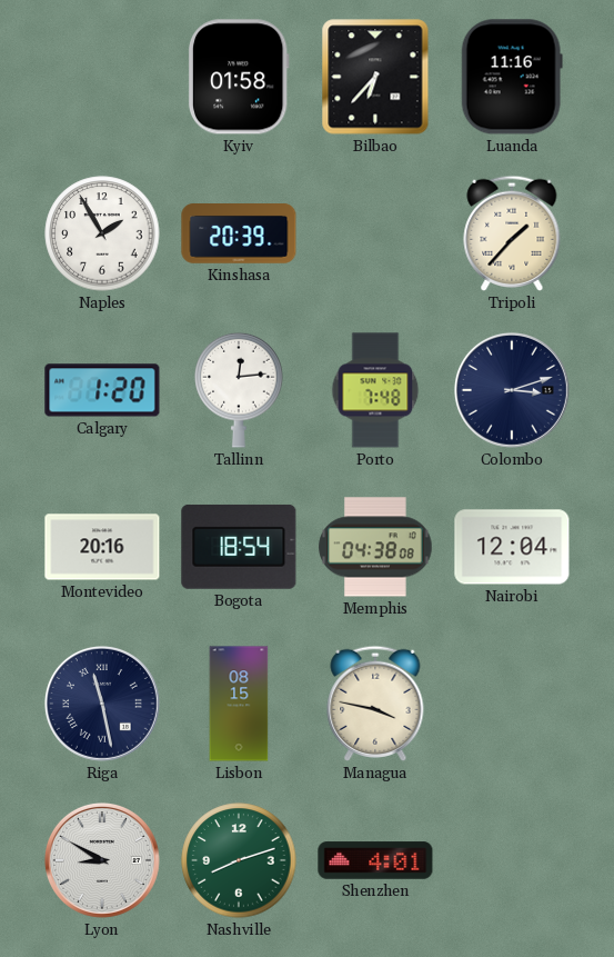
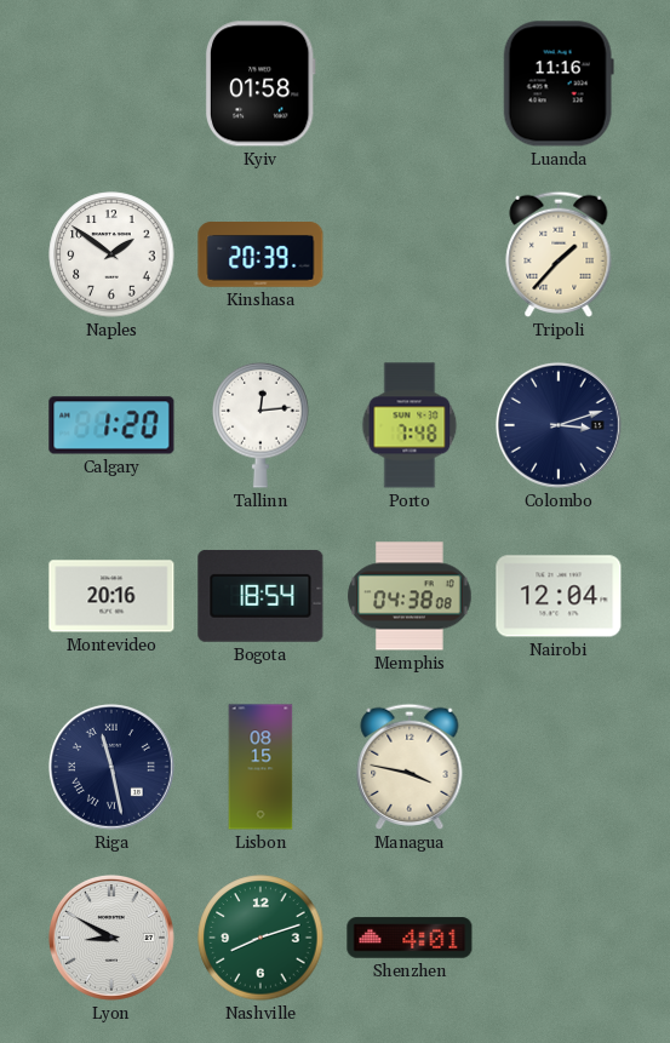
Bilbao: 6:37 -> none (375, 77)
Naples: 1:55 -> 1:51 (111, 254)
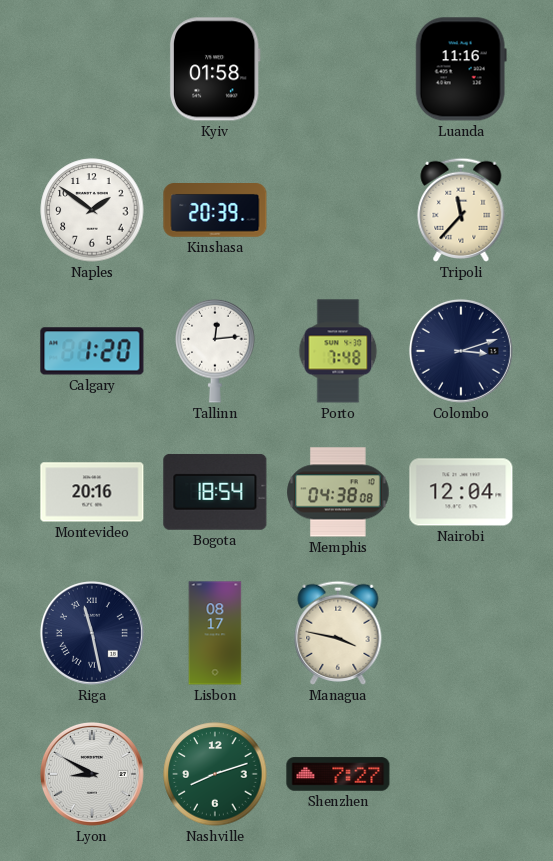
Tripoli: 1:37 -> 11:37 (461, 210)
Lisbon: 08:15 -> 08:17 (215, 633)
Shenzhen: 4:01 -> 7:27 (338, 774)
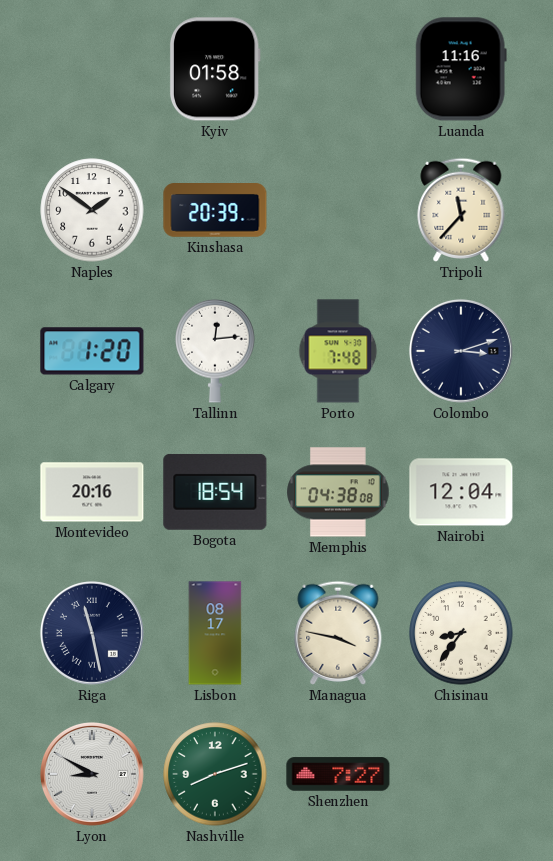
Chisinau: none -> 8:36 (461, 633)
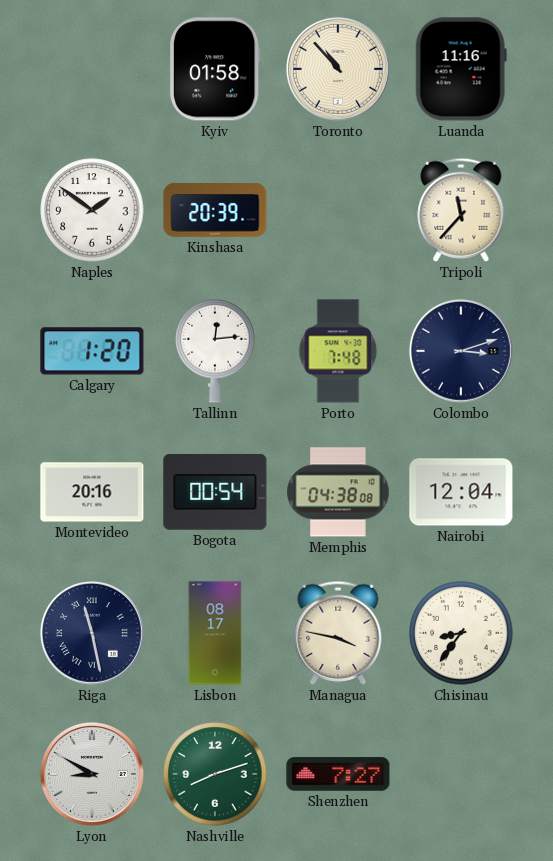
Toronto: none -> 10:53 (338, 69)
Bogota: 18:54 -> 00:54 (215, 492)
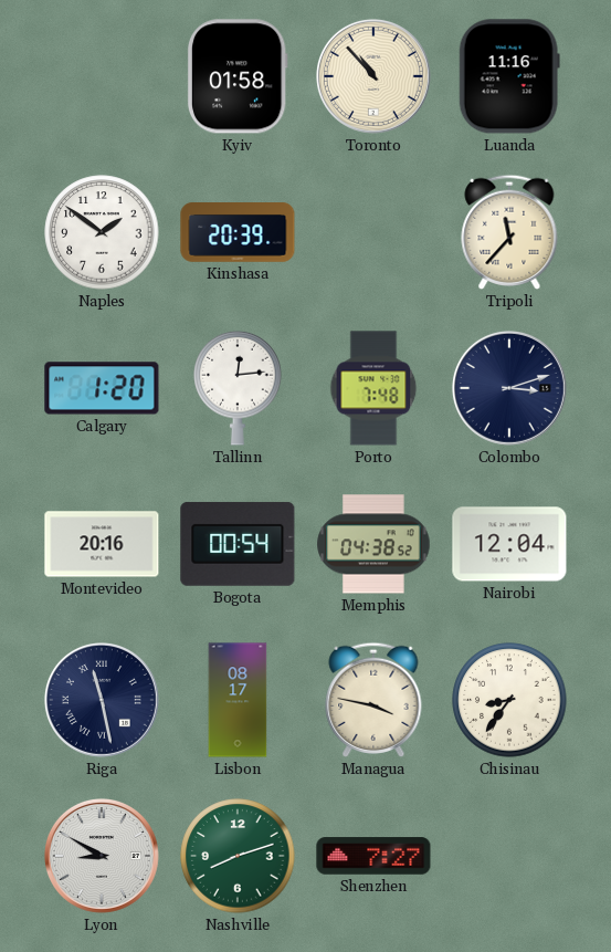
Memphis: 04:38:08 -> 04:38:52 (373, 544)
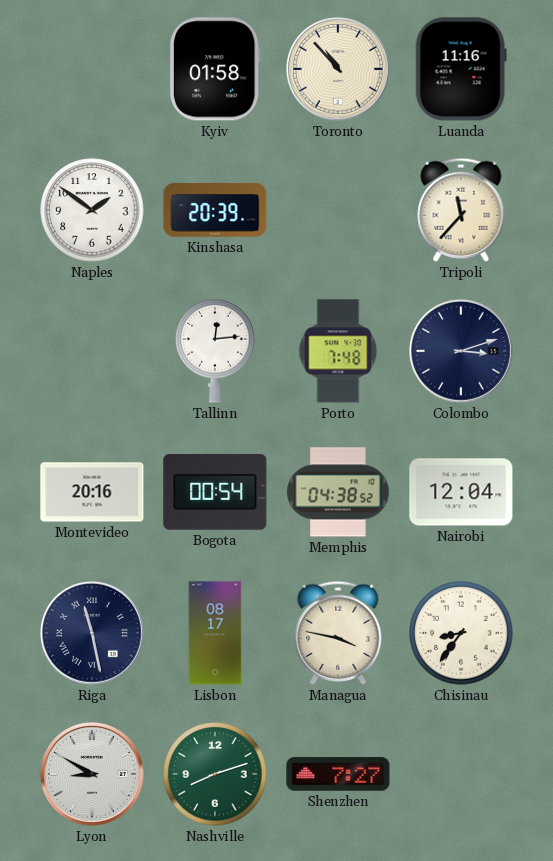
Calgary: 1:20 -> none (102, 388)
